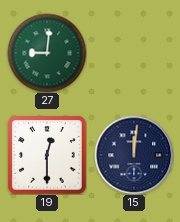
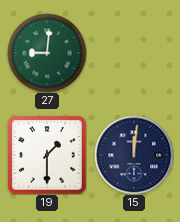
19: 12:30 -> 1:30 (47, 155)
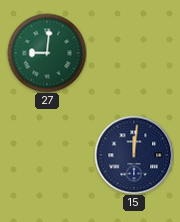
19: 1:30 -> none (47, 155)
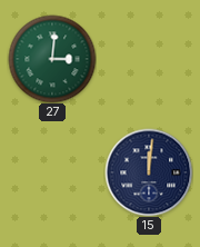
27: 9:01 -> 3:01 (52, 59)
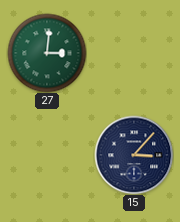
15: 12:01 -> 3:07 (134, 155)
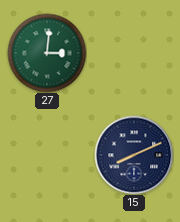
15: 3:07 -> 8:11 (134, 155)
